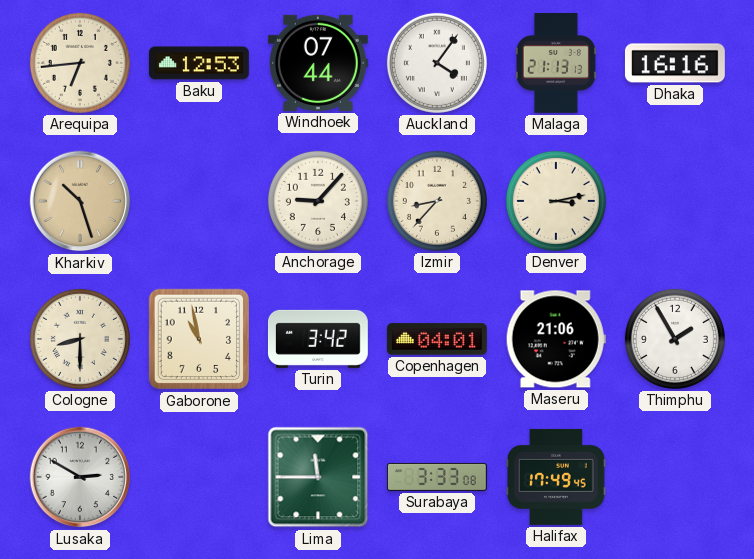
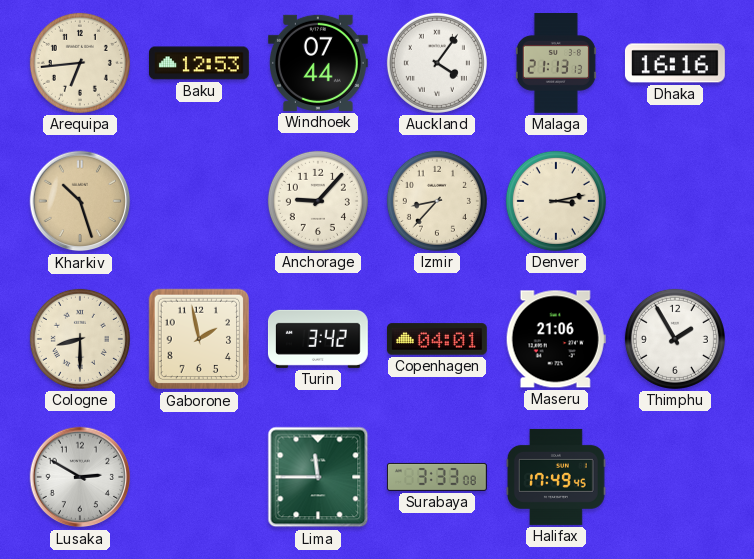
Gaborone: 10:58 -> 1:58 (199, 339)
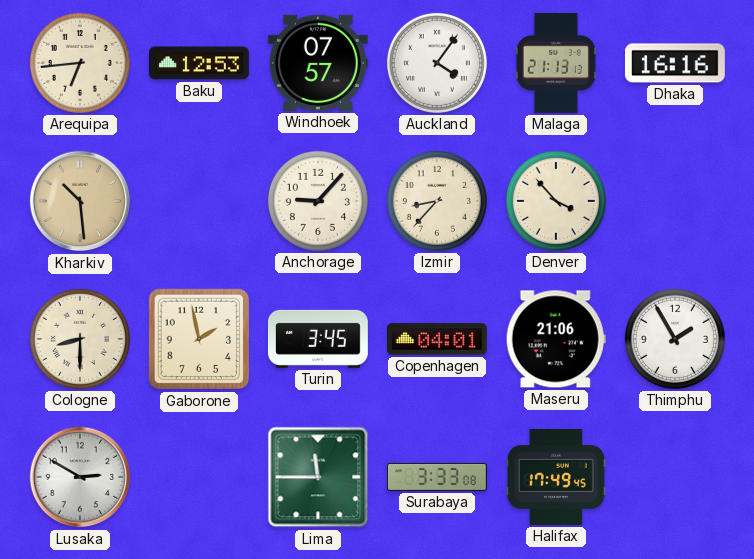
Windhoek: 07:44 -> 07:57 (318, 63)
Kharkiv: 10:27 -> 10:29 (80, 201)
Denver: 3:13 -> 3:53 (556, 201)
Turin: 3:42 -> 3:45 (318, 339)
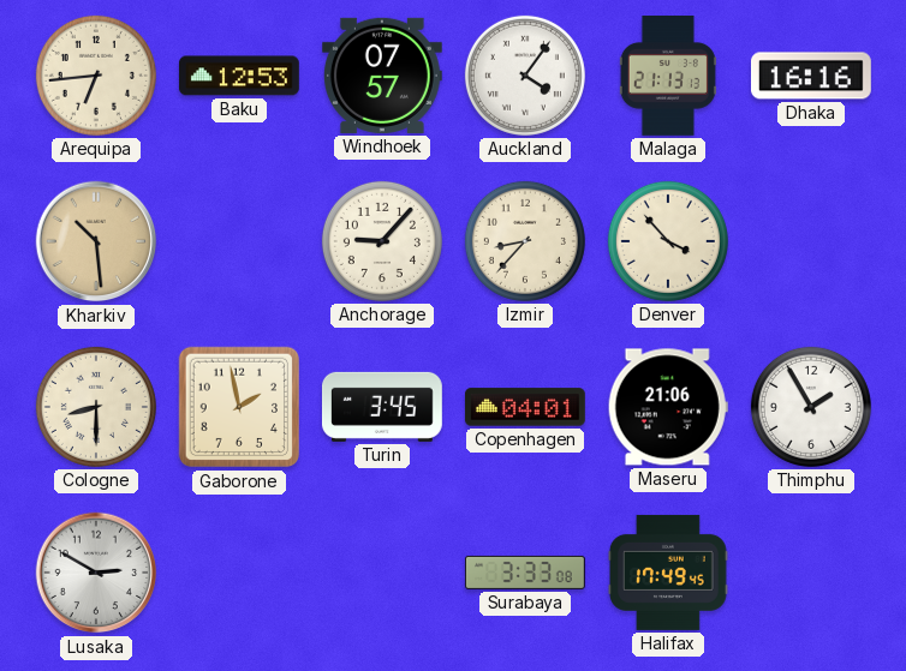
Lima: 11:45 -> none (318, 477)
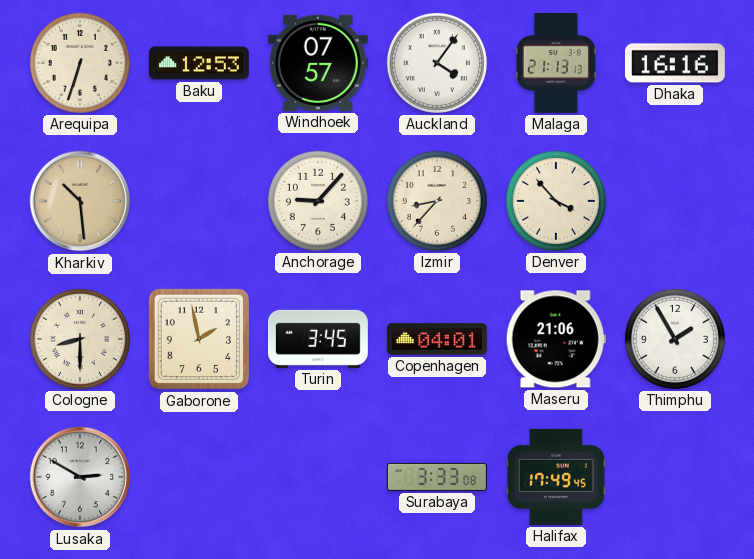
Arequipa: 6:44 -> 6:33 (80, 63)
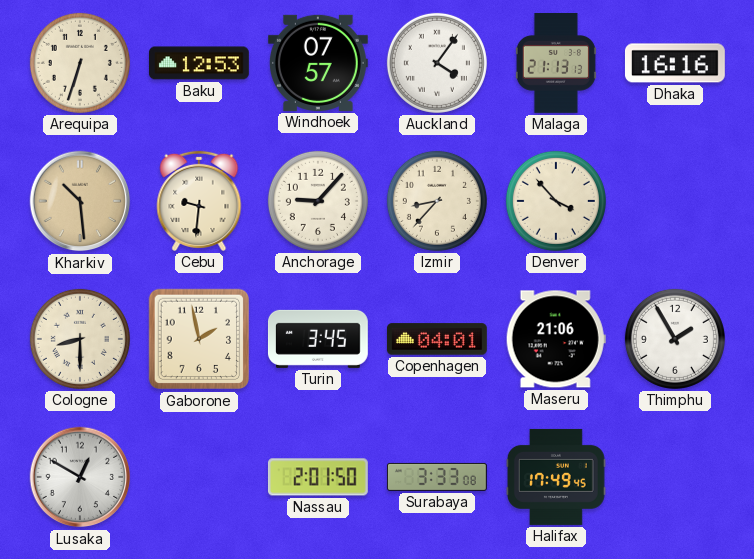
Cebu: none -> 9:31 (199, 201)
Lusaka: 2:50 -> 12:50 (80, 477)
Nassau: none -> 2:01 (318, 477)
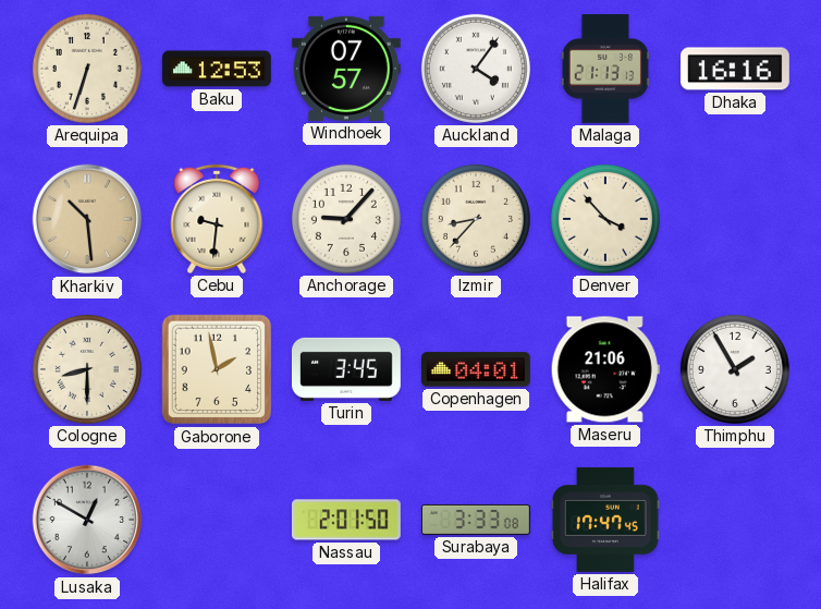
Halifax: 17:49 -> 17:47 (606, 520)
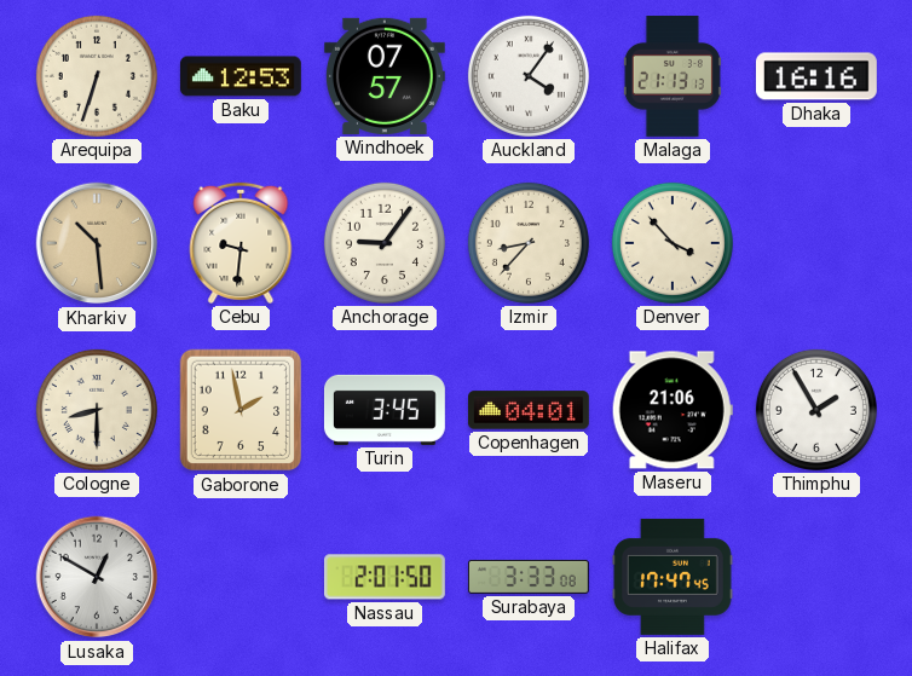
Anchorage: 9:07 -> 9:06 (385, 243)
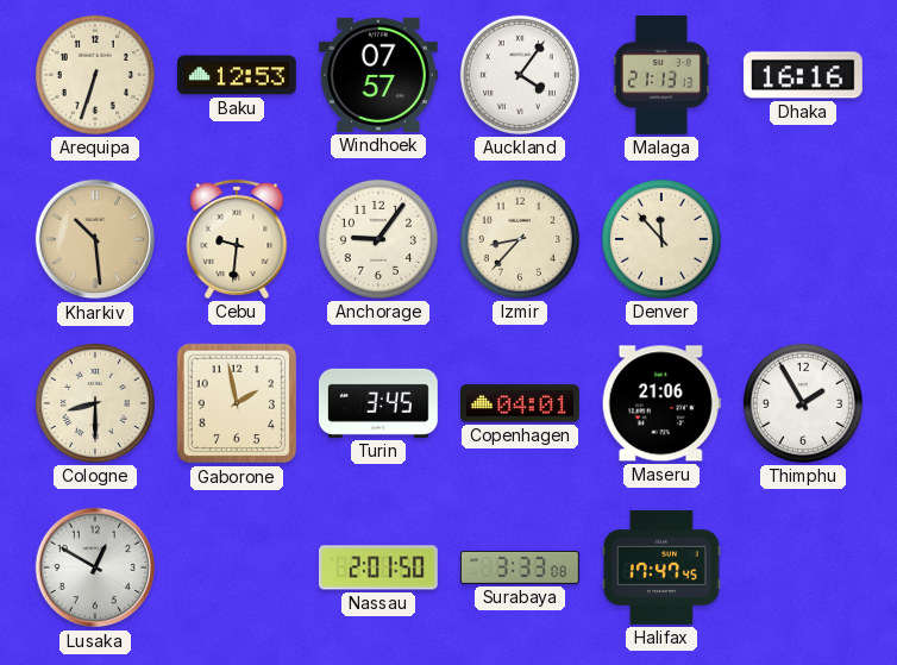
Denver: 3:53 -> 11:53 (661, 239)
